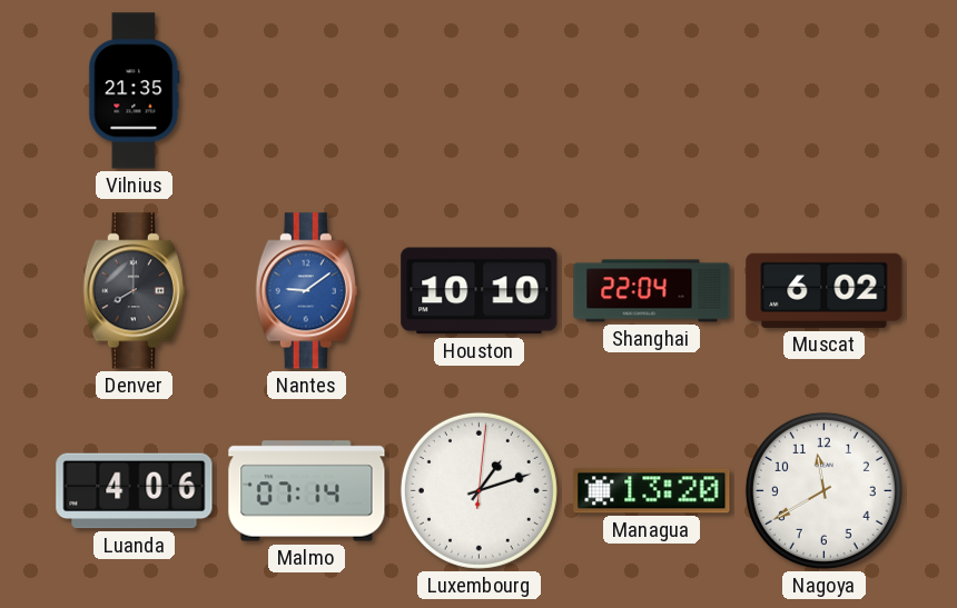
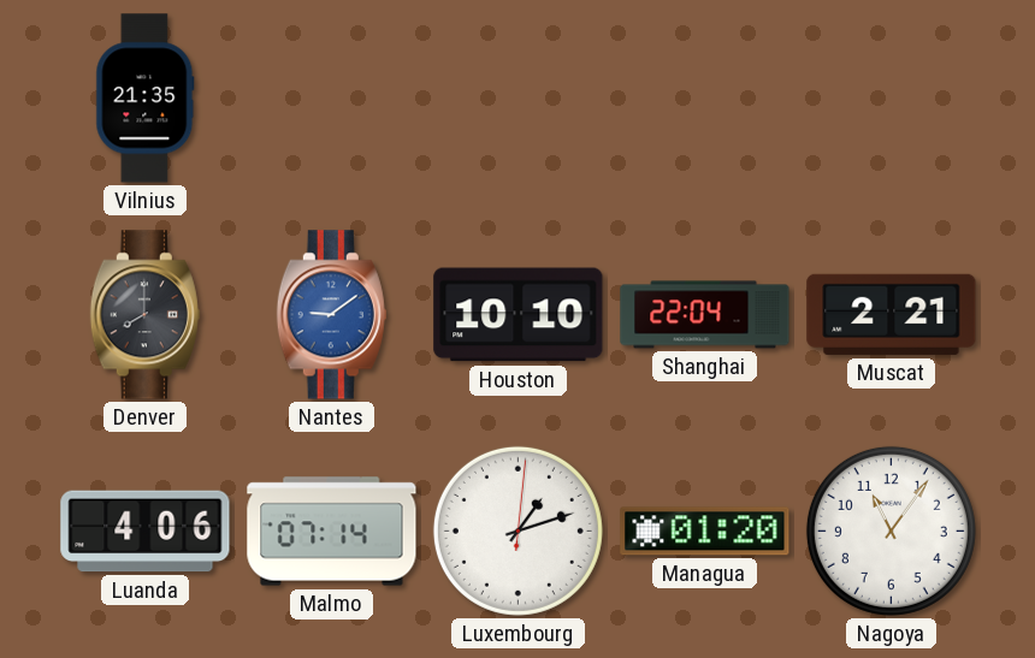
Muscat: 6:02 -> 2:21 (892, 314)
Managua: 13:20 -> 01:20 (705, 532)
Nagoya: 11:40 -> 11:06 (891, 530)
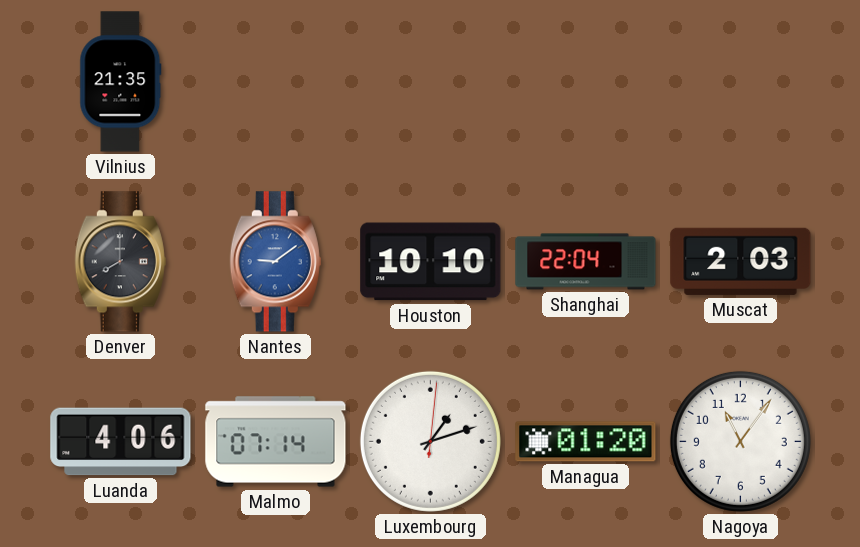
Muscat: 2:21 -> 2:03 (741, 261)
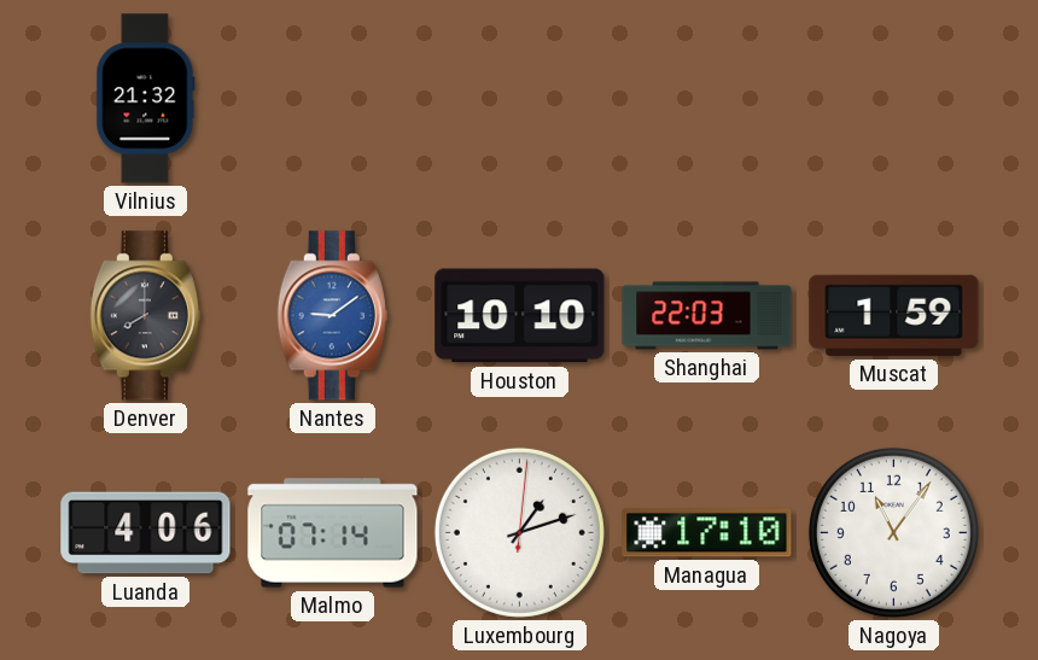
Vilnius: 21:35 -> 21:32 (146, 99)
Shanghai: 22:04 -> 22:03 (707, 316)
Muscat: 2:03 -> 1:59 (894, 315)
Managua: 01:20 -> 17:10 (707, 533)
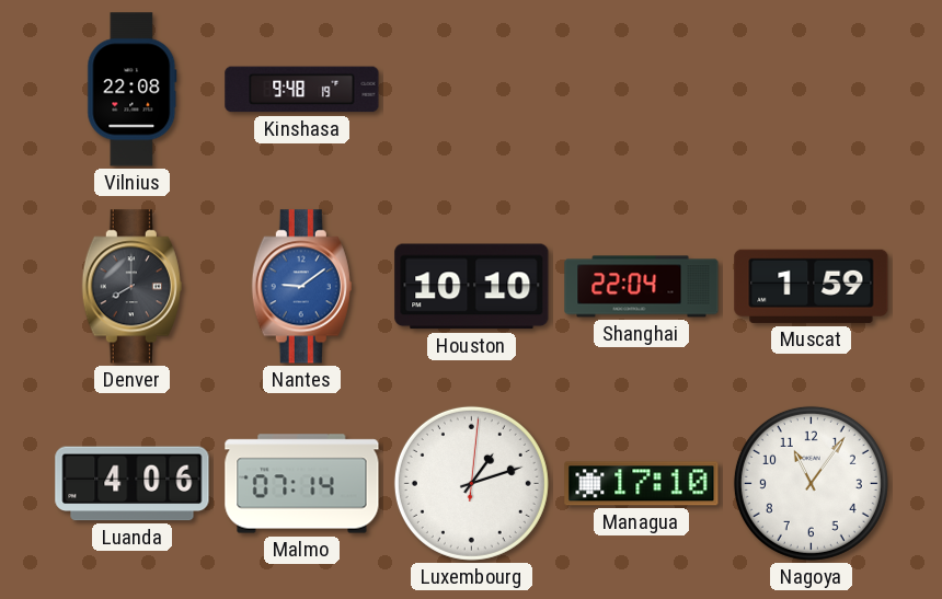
Vilnius: 21:32 -> 22:08 (133, 90)
Kinshasa: none -> 9:48 (302, 90)
Shanghai: 22:03 -> 22:04 (642, 287)
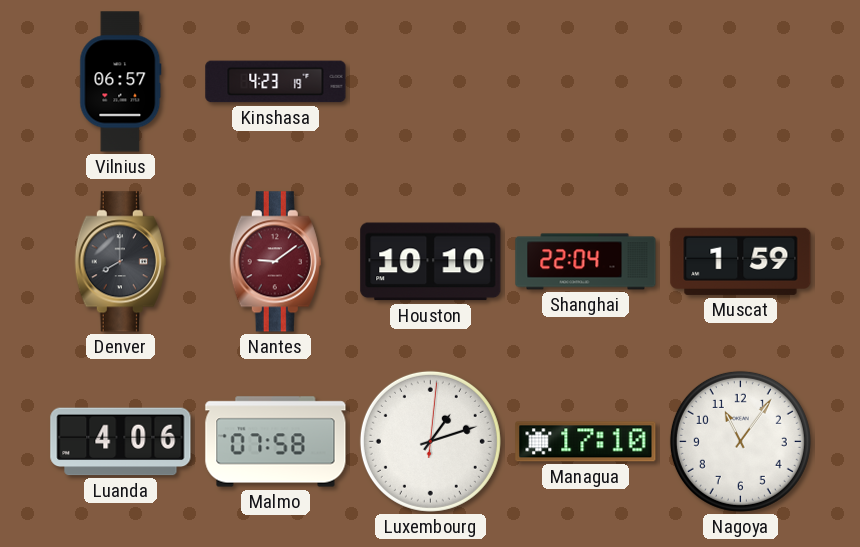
Vilnius: 22:08 -> 06:57 (121, 82)
Kinshasa: 9:48 -> 4:23 (276, 82)
Nantes dial: blue -> burgundy (275, 262)
Malmo: 07:14 -> 07:58 (276, 442)
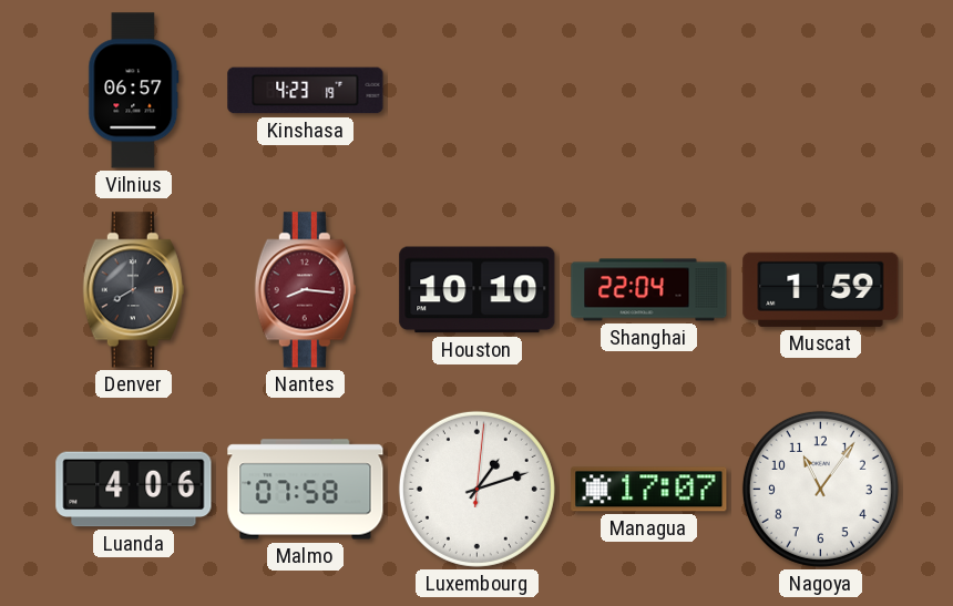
Nantes: 9:09 -> 8:16 (305, 290)
Managua: 17:10 -> 17:07 (649, 490)
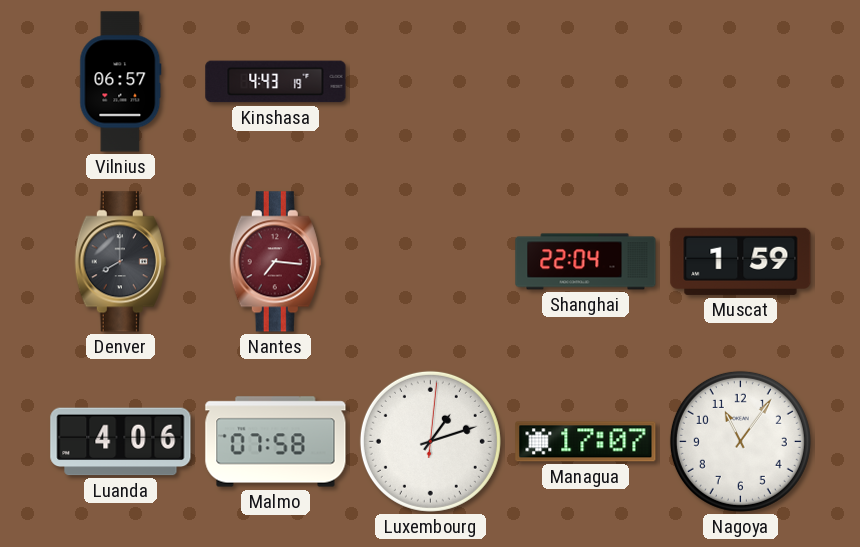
Kinshasa: 4:23 -> 4:43 (276, 82)
Nantes: 8:16 -> 7:16 (275, 262)
Houston: 10:10 -> none (478, 290)
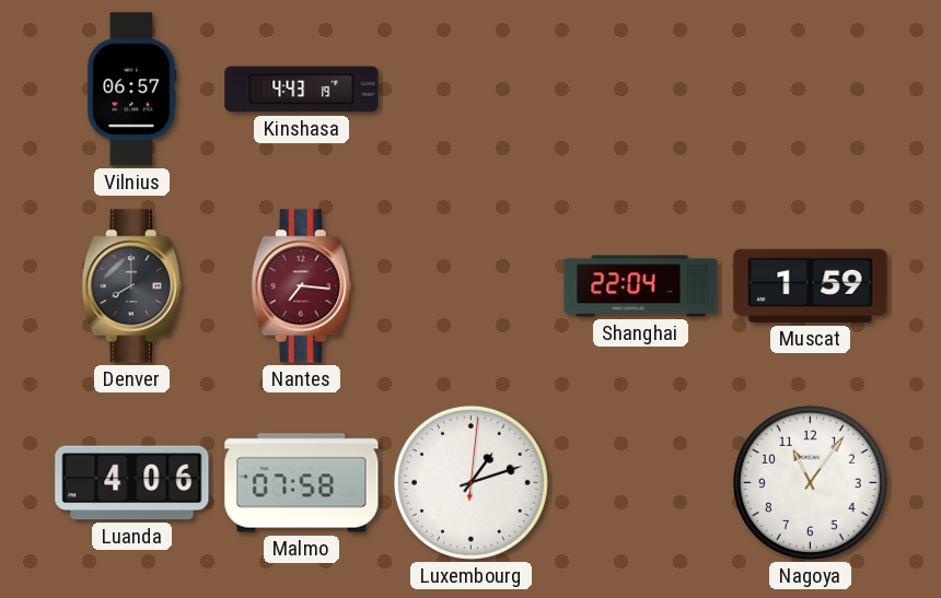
Managua: 17:07 -> none (586, 442)
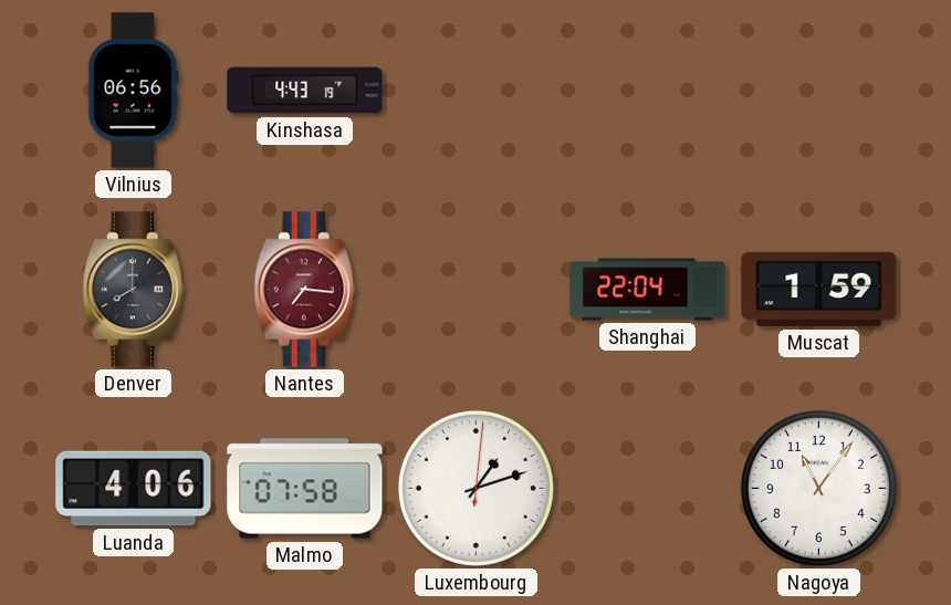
Vilnius: 06:57 -> 06:56 (134, 91)
